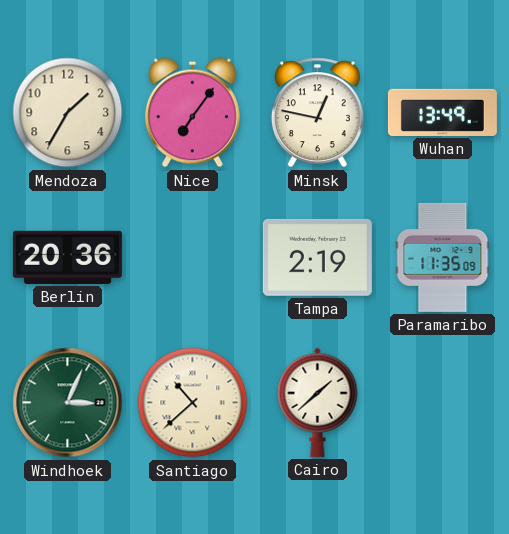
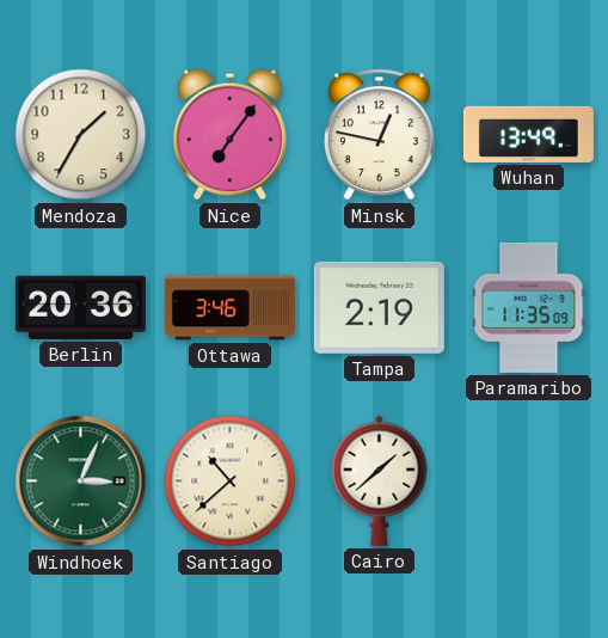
Ottawa: none -> 3:46 (229, 308)
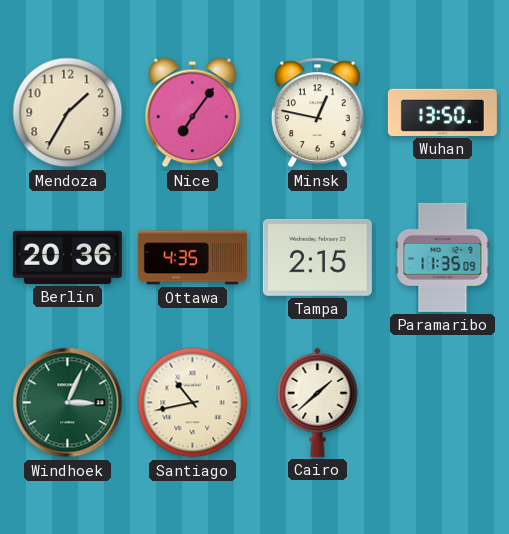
Wuhan: 13:49 -> 13:50 (442, 112)
Ottawa: 3:46 -> 4:35 (192, 258)
Tampa: 2:19 -> 2:15 (317, 257)
Santiago: 10:38 -> 10:43 (193, 403)
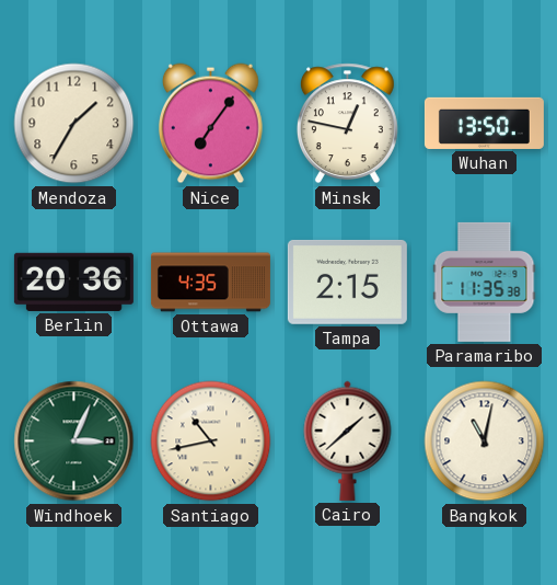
Paramaribo: 11:35:09 -> 11:35:38 (485, 282)
Bangkok: none -> 11:02 (485, 441)
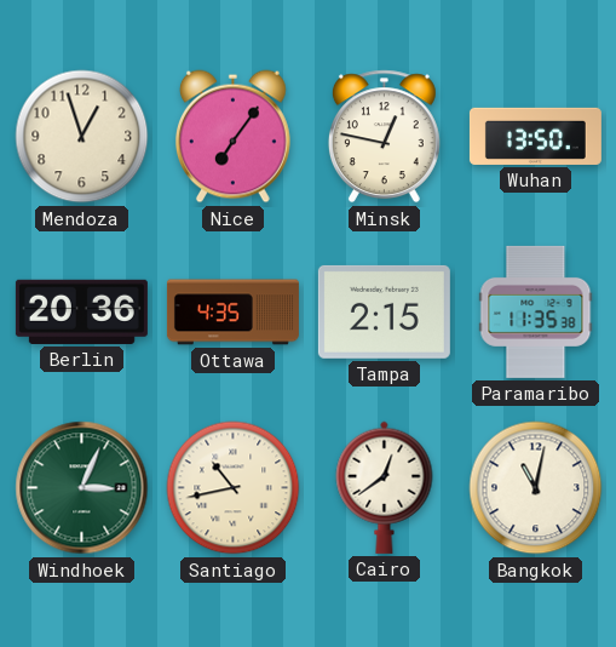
Mendoza: 1:35 -> 12:57 (82, 137)
Cairo: 1:38 -> 12:39 (385, 487)
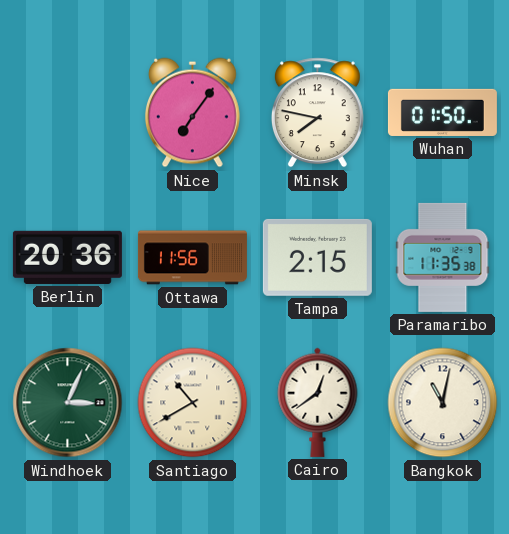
Mendoza: 12:57 -> none (82, 137)
Minsk: 12:47 -> 7:47 (317, 113)
Wuhan: 13:50 -> 01:50 (442, 112)
Ottawa: 4:35 -> 11:56 (192, 258)
Santiago: 10:43 -> 10:40 (193, 403)
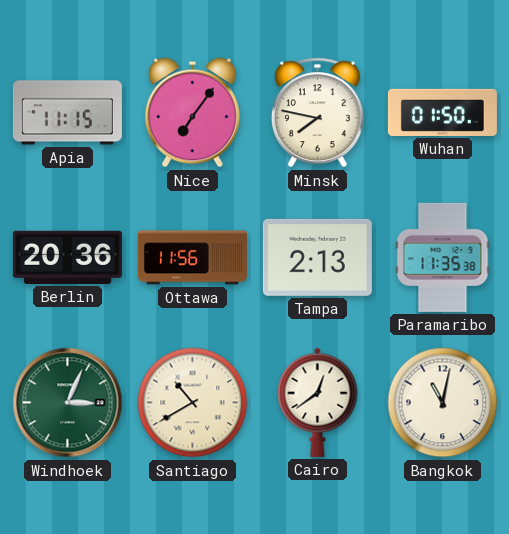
Apia: none -> 11:15 (67, 113)
Tampa: 2:15 -> 2:13 (317, 257)
